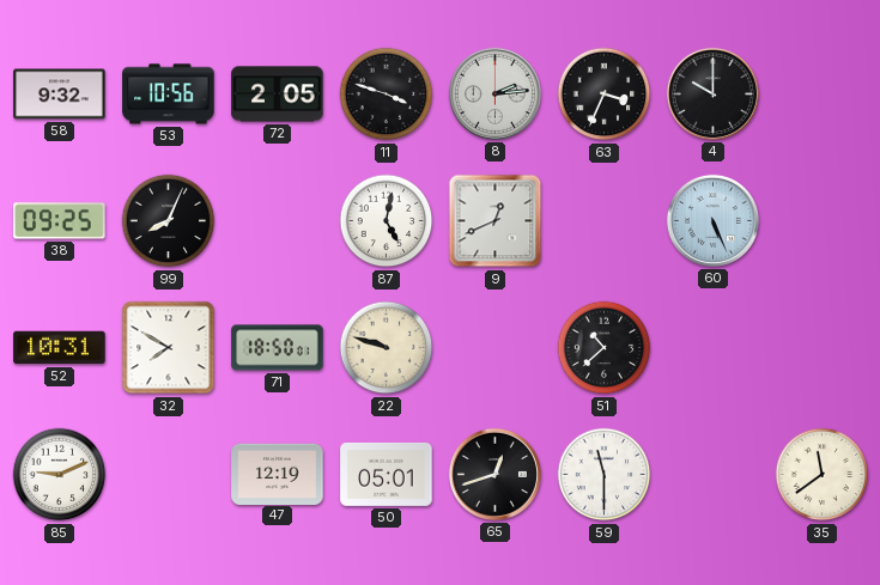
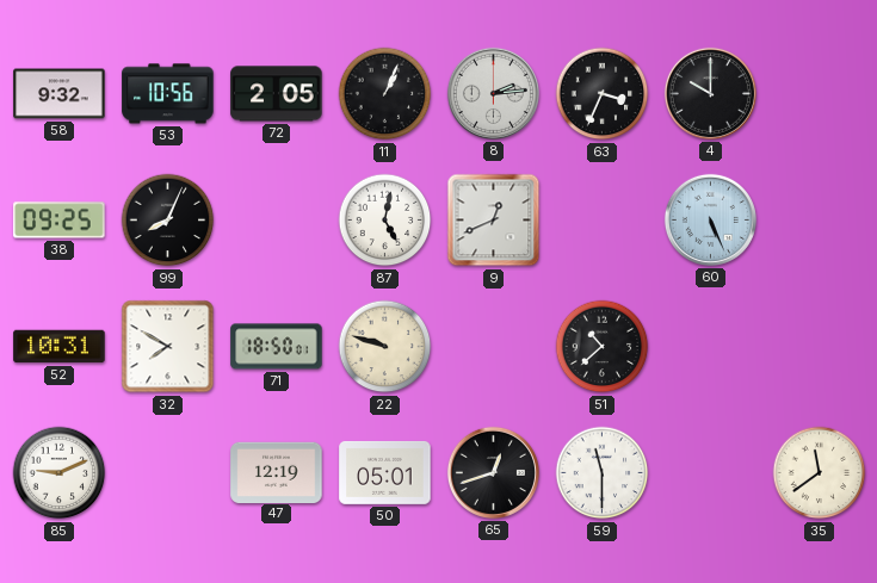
11: 3:48 -> 1:04 (385, 94)
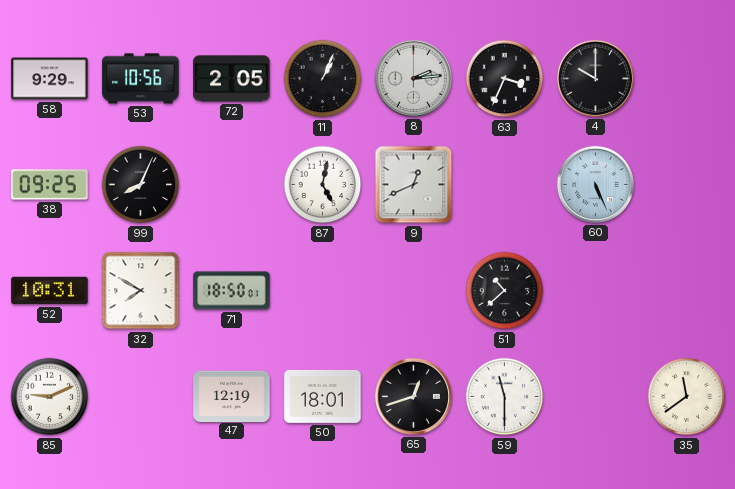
58: 9:32 -> 9:29 (50, 79)
22: 9:48 -> none (385, 347)
50: 05:01 -> 18:01 (323, 396)
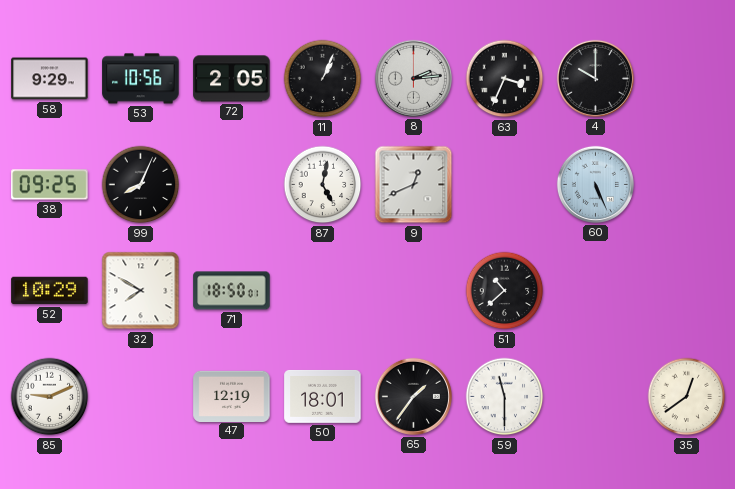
52: 10:31 -> 10:29 (50, 291)
65: 12:42 -> 1:36 (413, 396)
35: 11:39 -> 12:39 (687, 397)
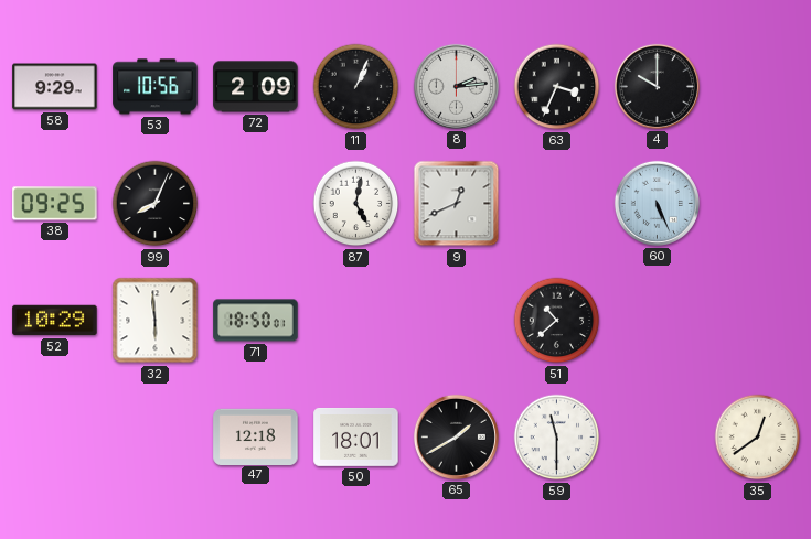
72: 2:05 -> 2:09 (256, 87)
32: 7:50 -> 5:59 (156, 321)
85: 9:11 -> none (50, 397)
47: 12:19 -> 12:18 (256, 436)
65: 1:36 -> 1:40 (456, 436)
